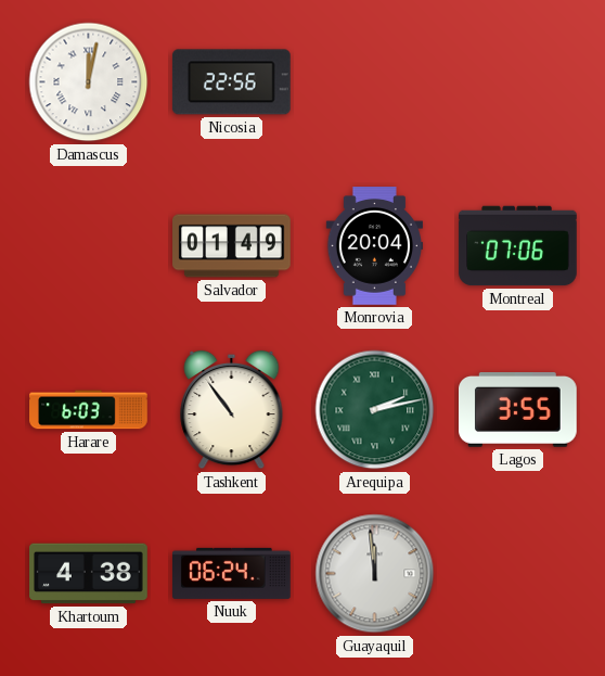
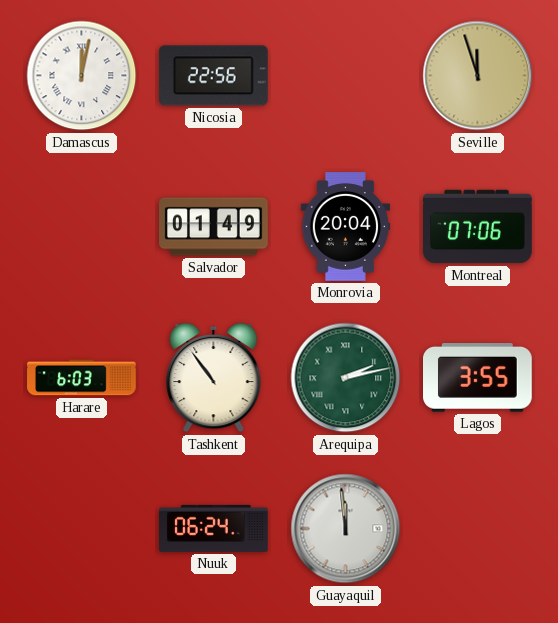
Seville: none -> 11:57 (478, 76)
Khartoum: 4:38 -> none (89, 574)
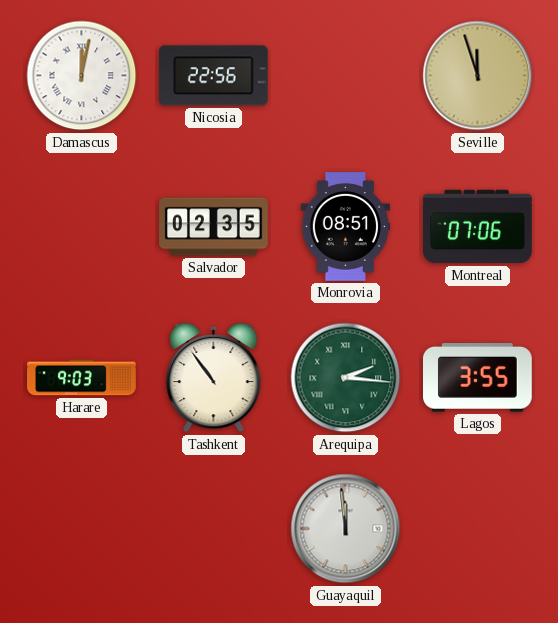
Salvador: 01:49 -> 02:35 (214, 227)
Monrovia: 20:04 -> 08:51 (345, 227)
Harare: 6:03 -> 9:03 (82, 378)
Arequipa: 2:13 -> 2:16 (346, 378)
Nuuk: 06:24 -> none (214, 528)
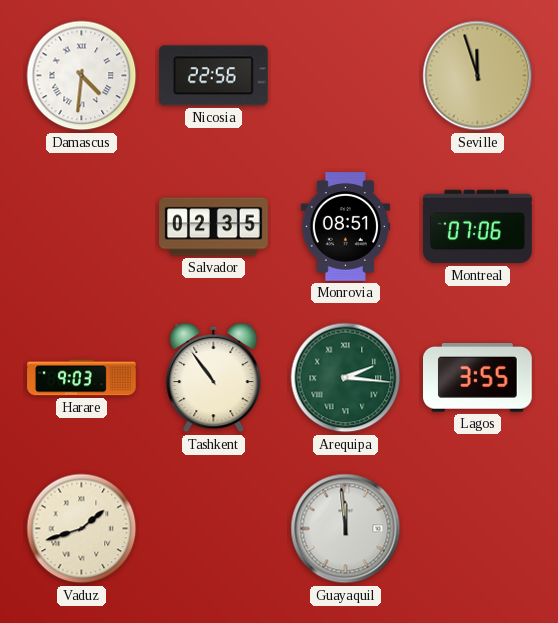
Damascus: 12:02 -> 4:31 (82, 76)
Vaduz: none -> 1:42 (82, 529)
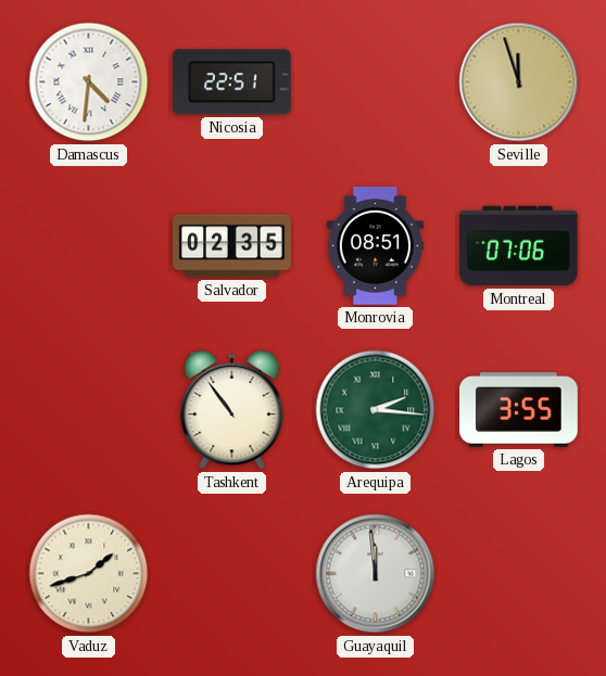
Nicosia: 22:56 -> 22:51 (231, 82)
Harare: 9:03 -> none (82, 378)
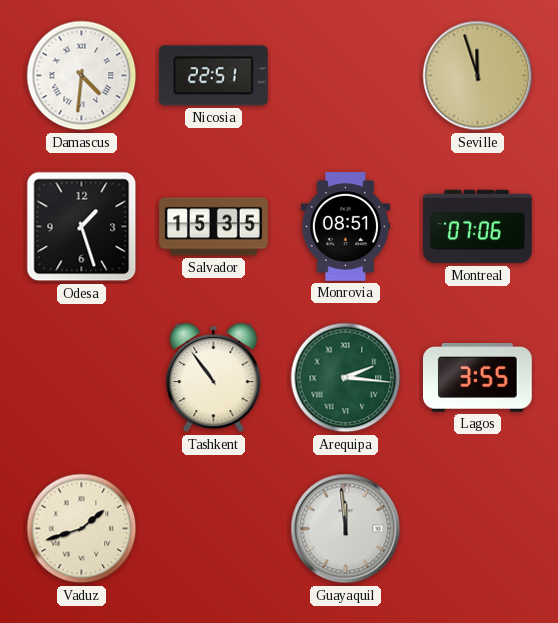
Odesa: none -> 1:27 (82, 227)
Salvador: 02:35 -> 15:35 (214, 227)
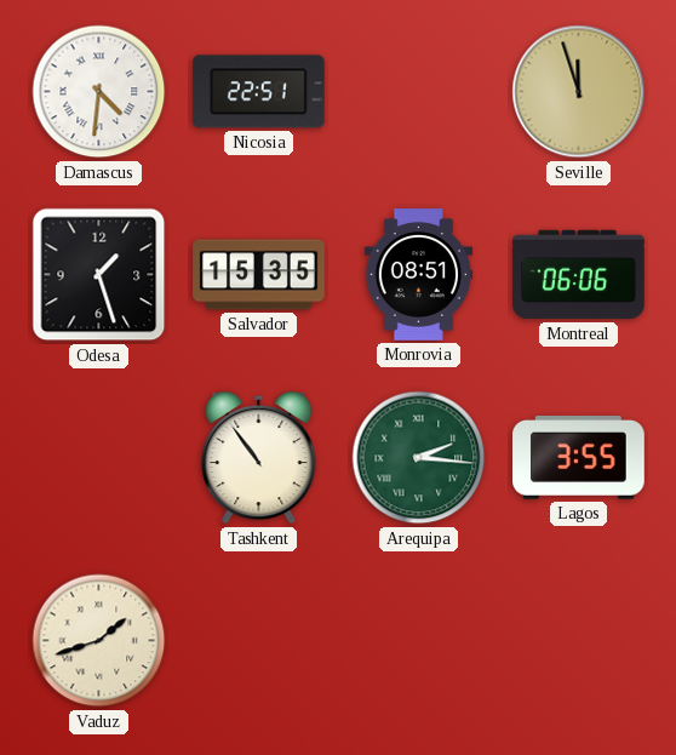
Montreal: 07:06 -> 06:06 (579, 275)
Guayaquil: 11:59 -> none (346, 529)
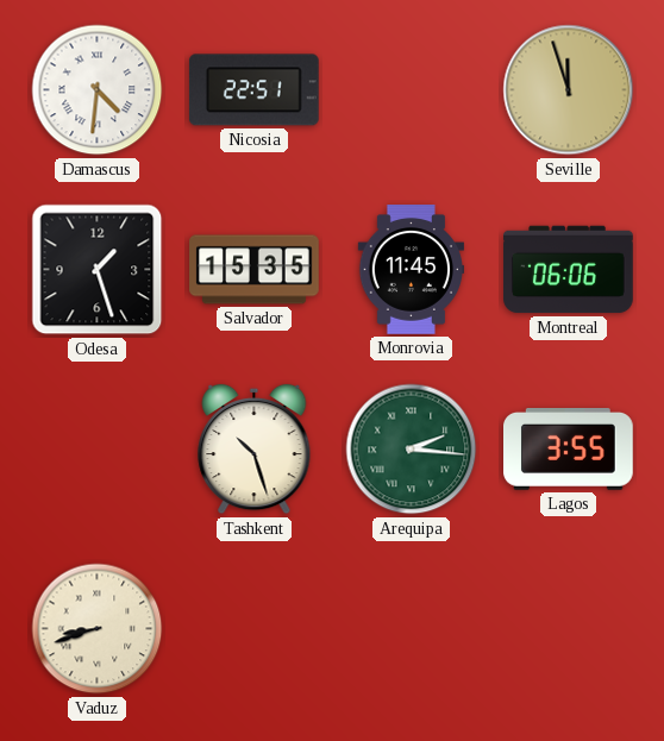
Monrovia: 08:51 -> 11:45 (411, 270)
Tashkent: 10:54 -> 10:27 (255, 450)
Vaduz: 1:42 -> 8:42 (98, 629)
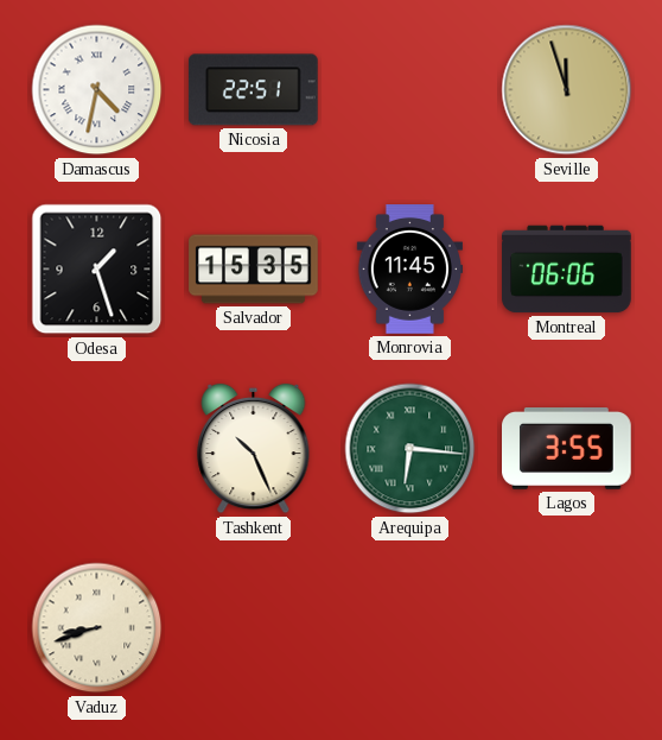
Damascus: 4:31 -> 4:32 (97, 90)
Tashkent: 10:27 -> 10:26 (254, 449)
Arequipa: 2:16 -> 6:16 (410, 449)
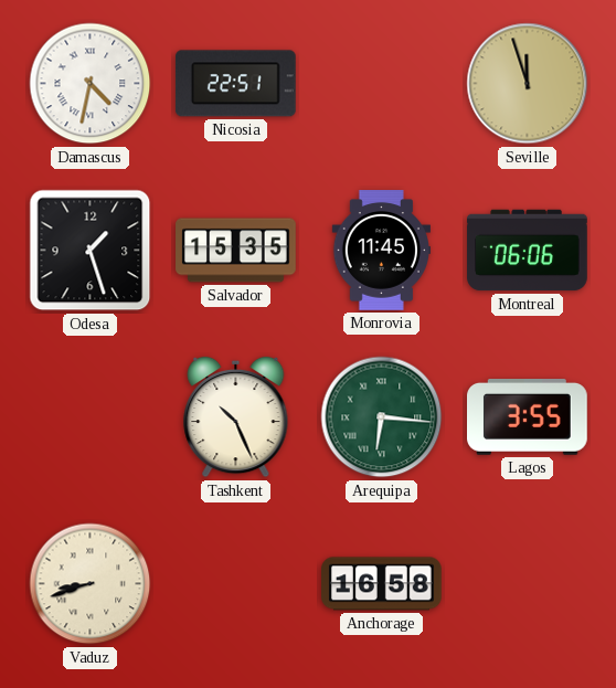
Anchorage: none -> 16:58 (382, 584)
